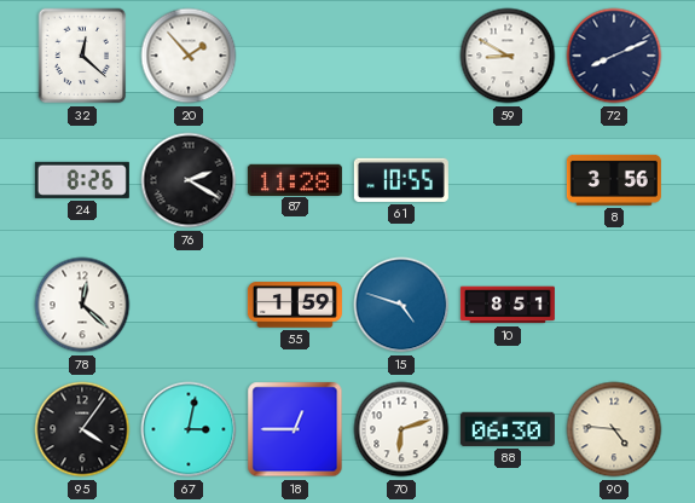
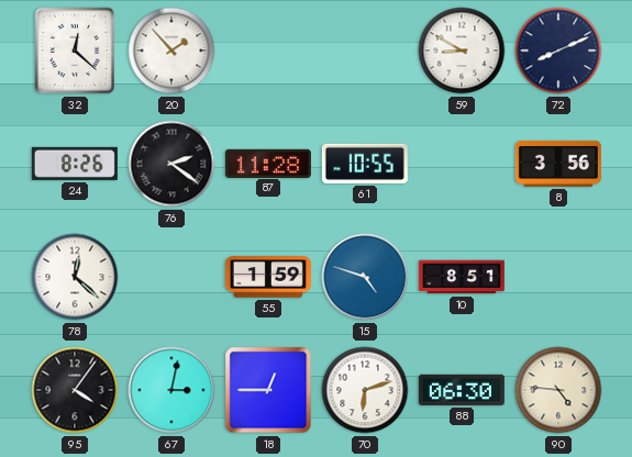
76: 2:20 -> 2:21 (171, 164)
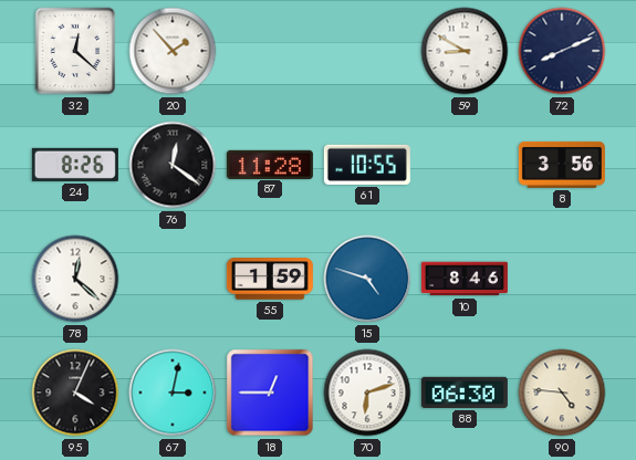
76: 2:21 -> 12:21 (173, 165)
10: 8:51 -> 8:46 (465, 279)
95: 4:06 -> 4:04 (75, 393)
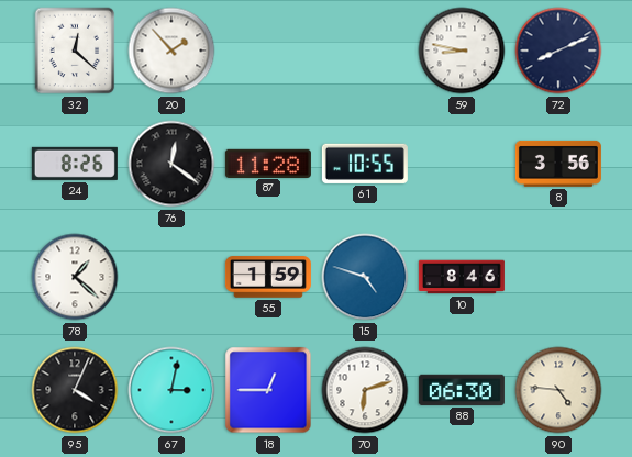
59: 8:50 -> 8:47 (462, 51)
78: 12:22 -> 1:22 (75, 277)
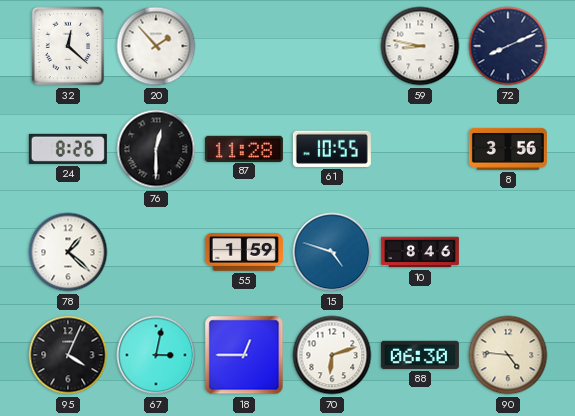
76: 12:21 -> 12:30 (156, 149)
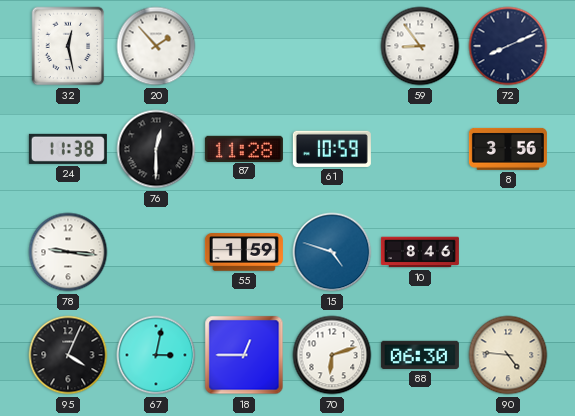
32: 12:22 -> 12:28 (68, 46)
59: 8:47 -> 8:54 (420, 46)
24: 8:26 -> 11:38 (68, 149)
61: 10:55 -> 10:59 (332, 149)
78: 1:22 -> 9:16 (68, 252)
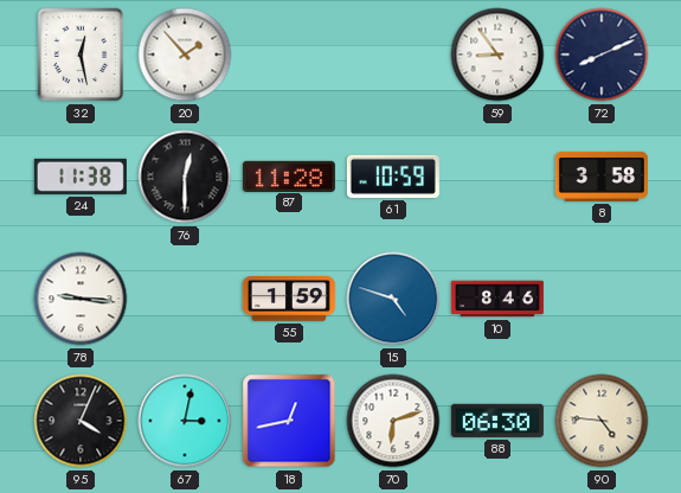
8: 3:56 -> 3:58 (602, 177)
18: 12:45 -> 12:43 (289, 421)
